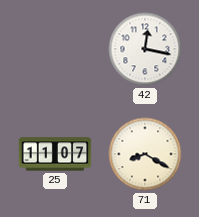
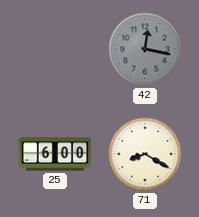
42 dial: white -> grey (145, 49)
25: 11:07 -> 6:00 (55, 154)
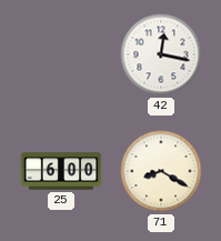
42 dial: grey -> white (161, 54)
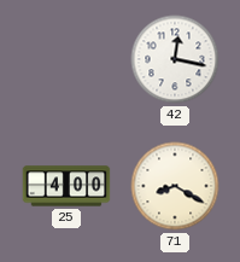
25: 6:00 -> 4:00 (66, 186)
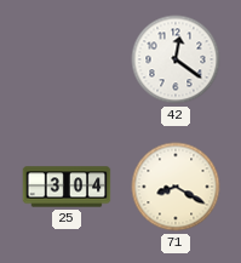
42: 12:17 -> 12:21 (176, 59)
25: 4:00 -> 3:04 (67, 187)
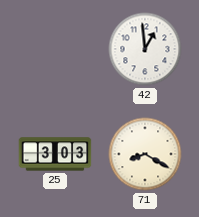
42: 12:21 -> 12:59 (145, 49)
25: 3:04 -> 3:03 (55, 154)
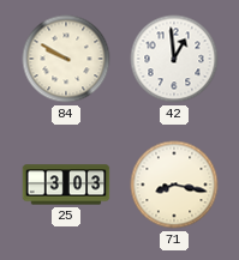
84: none -> 9:50 (66, 59)
71: 8:20 -> 8:17 (174, 185)
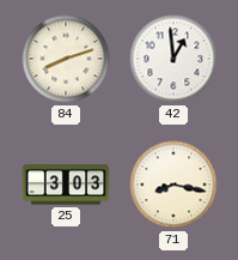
84: 9:50 -> 8:12 (66, 59)
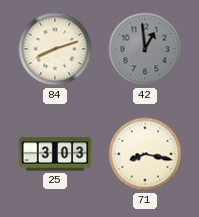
42 dial: white -> grey (145, 49)
